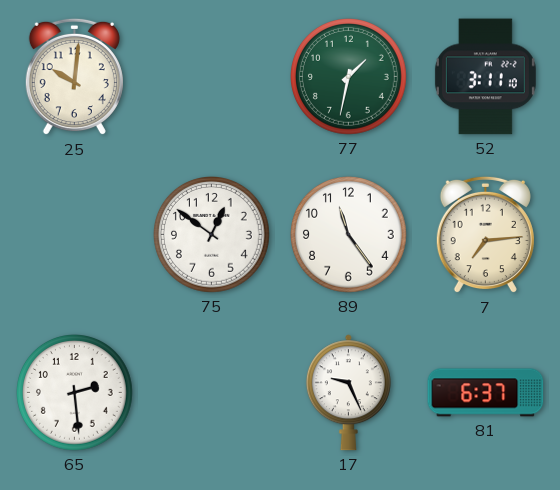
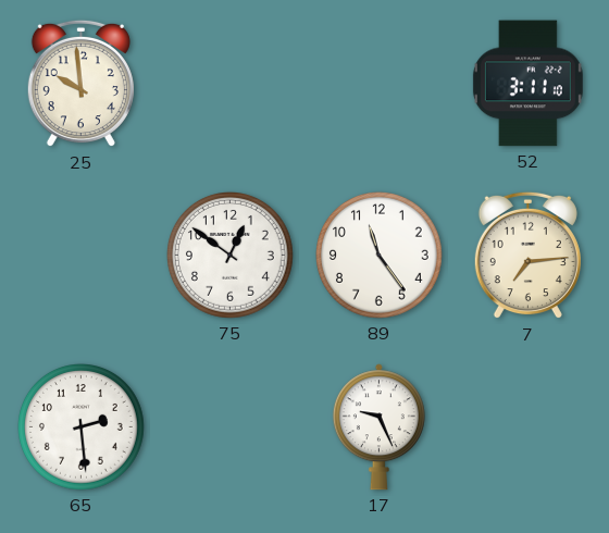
25: 10:01 -> 9:59 (80, 84)
77: 1:32 -> none (349, 77)
81: 6:37 -> none (486, 393)
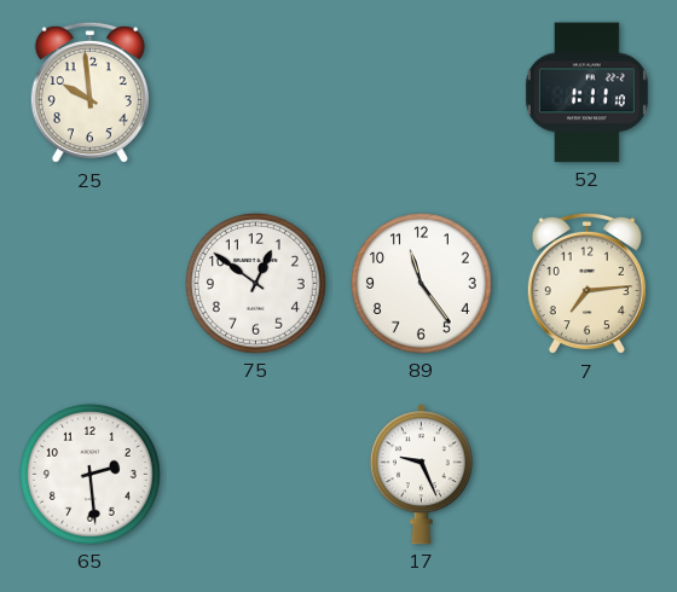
52: 3:11 -> 1:11 (586, 93)
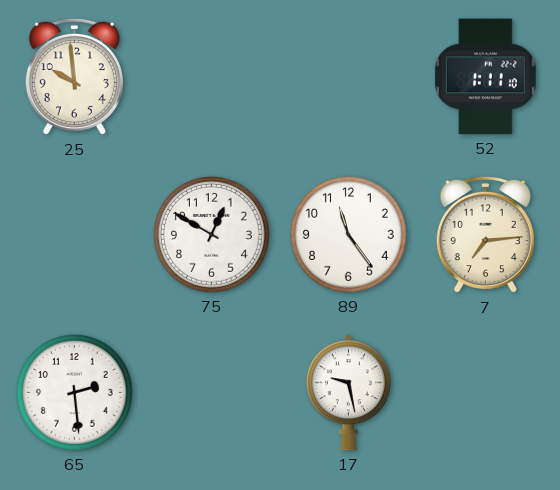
75: 12:51 -> 12:50 (212, 235)
17: 9:26 -> 9:28 (348, 393)
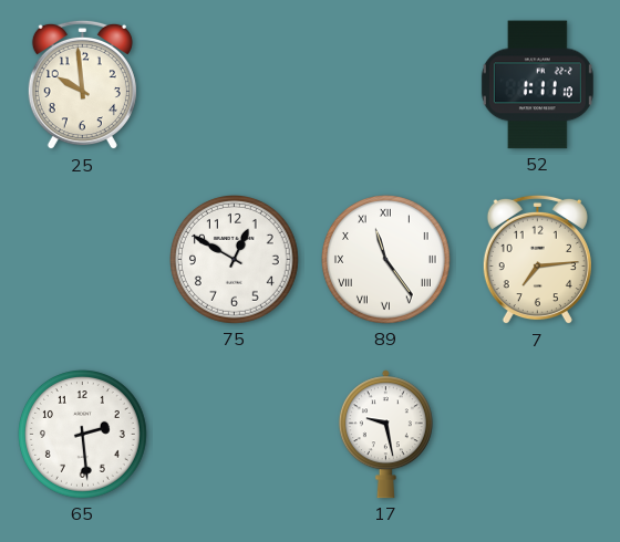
89 numerals: Arabic -> Roman (386, 260)
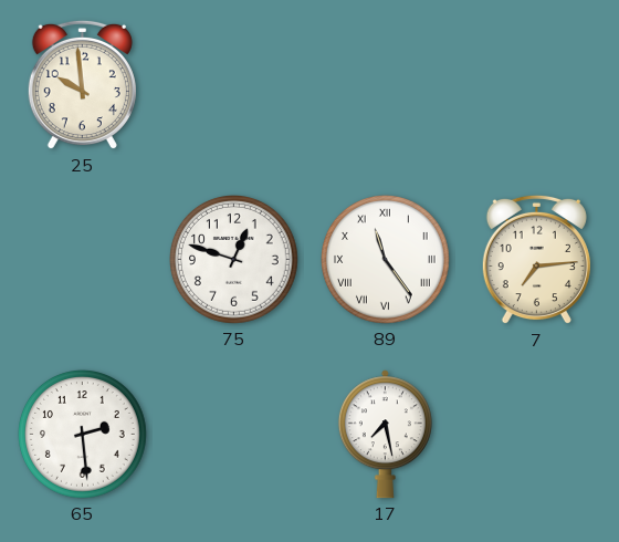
52: 1:11 -> none (537, 85)
75: 12:50 -> 12:48 (234, 260)
17: 9:28 -> 7:28 (385, 435)
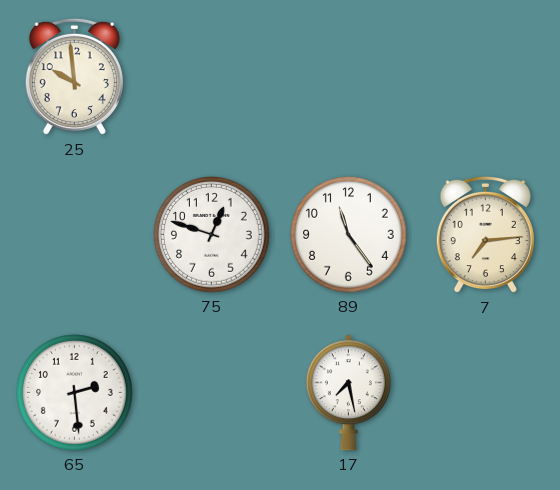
89 numerals: Roman -> Arabic (349, 235)
